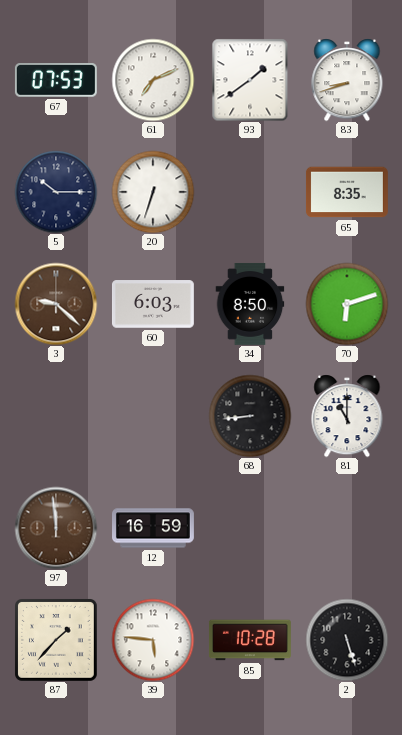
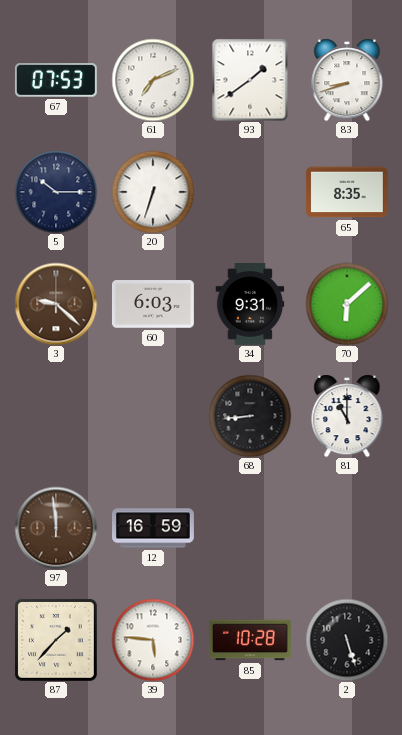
34: 8:50 -> 9:31 (250, 304)
70: 6:12 -> 6:08 (347, 304)
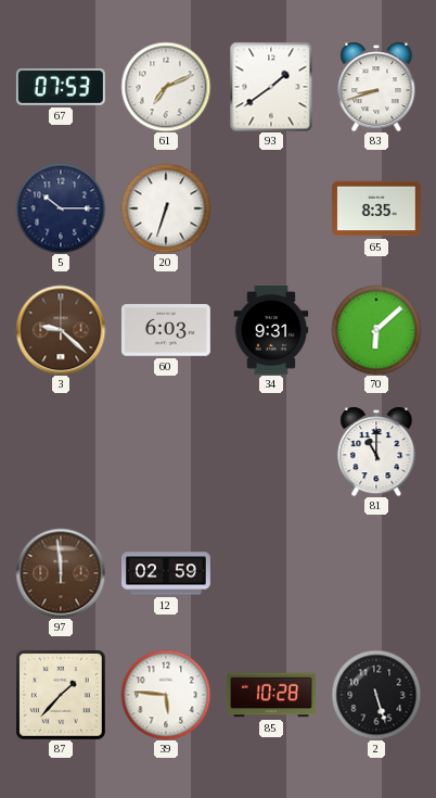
68: 8:44 -> none (250, 416)
12: 16:59 -> 02:59 (167, 573)
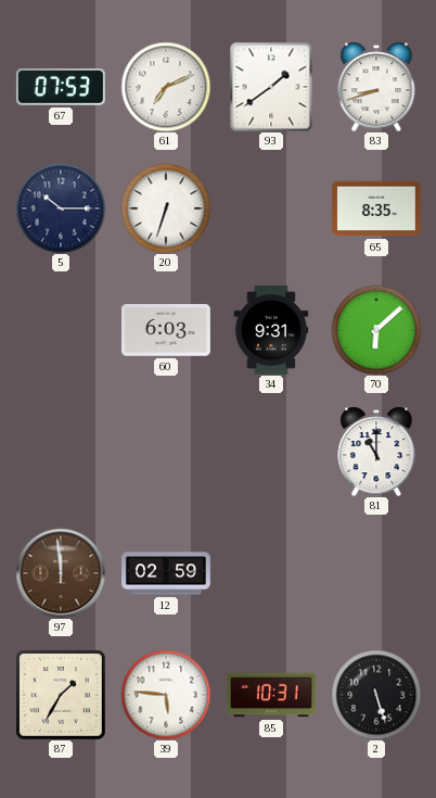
3: 9:22 -> none (61, 330)
87: 1:37 -> 1:35 (61, 695)
85: 10:28 -> 10:31 (271, 695)
